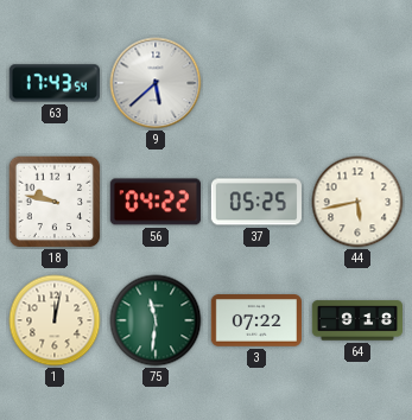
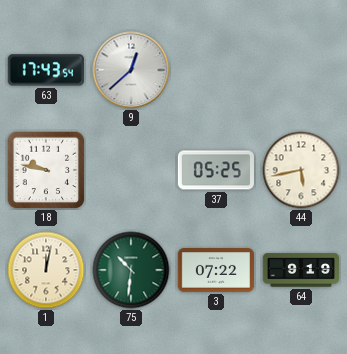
9: 5:38 -> 12:38 (131, 70)
56: 04:22 -> none (156, 202)
75: 11:31 -> 10:31 (131, 270)
64: 9:18 -> 9:19 (300, 270)
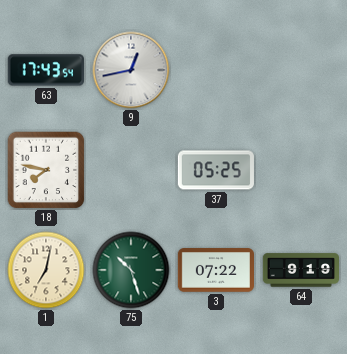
9: 12:38 -> 12:43 (131, 70)
18: 9:47 -> 7:47 (46, 170)
44: 5:43 -> none (301, 170)
1: 12:02 -> 7:02 (46, 270)
75: 10:31 -> 10:27 (131, 270)
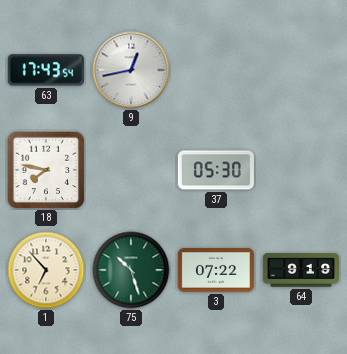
37: 05:25 -> 05:30 (216, 170)
1: 7:02 -> 6:53 (46, 270)
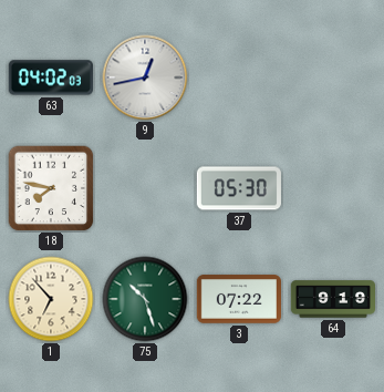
63: 17:43 -> 04:02 (51, 78)
